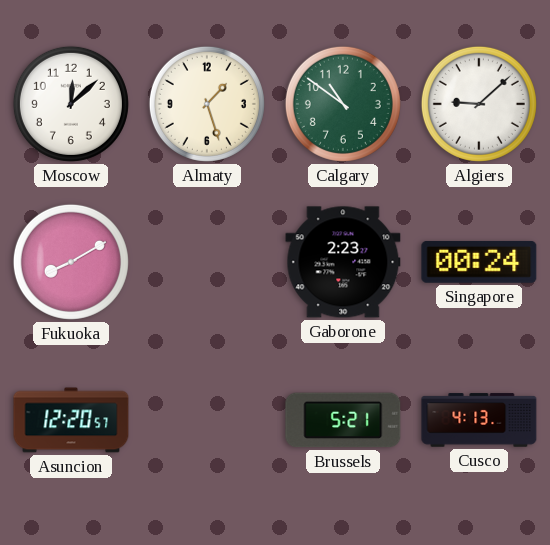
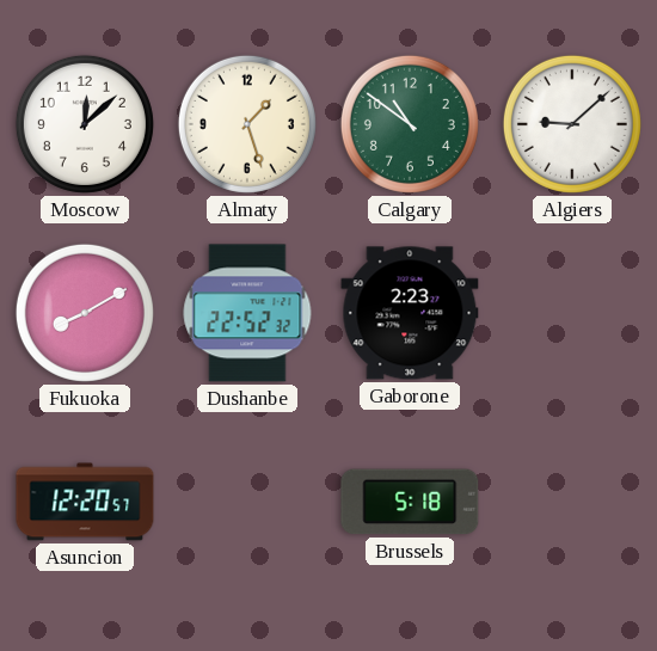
Dushanbe: none -> 22:52 (247, 313)
Singapore: 00:24 -> none (479, 262)
Brussels: 5:21 -> 5:18 (410, 502)
Cusco: 4:13 -> none (479, 420)
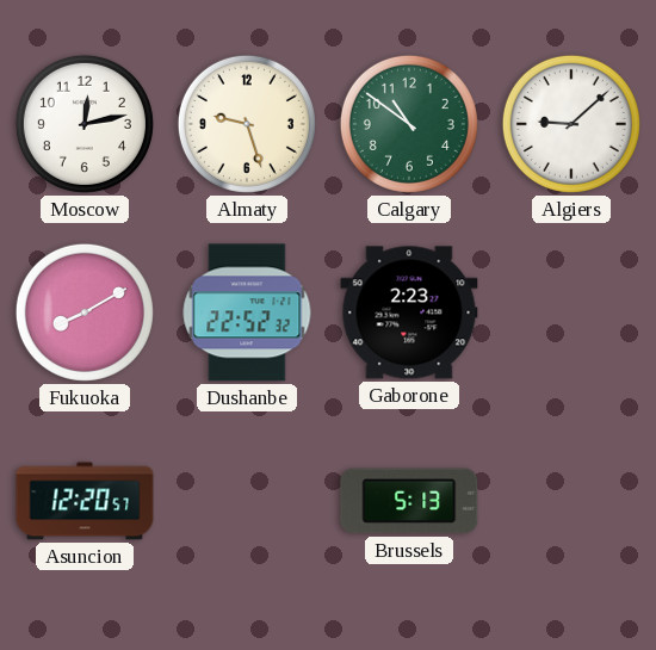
Moscow: 12:08 -> 12:13 (85, 124)
Almaty: 1:27 -> 9:27 (247, 124)
Brussels: 5:18 -> 5:13 (409, 501)
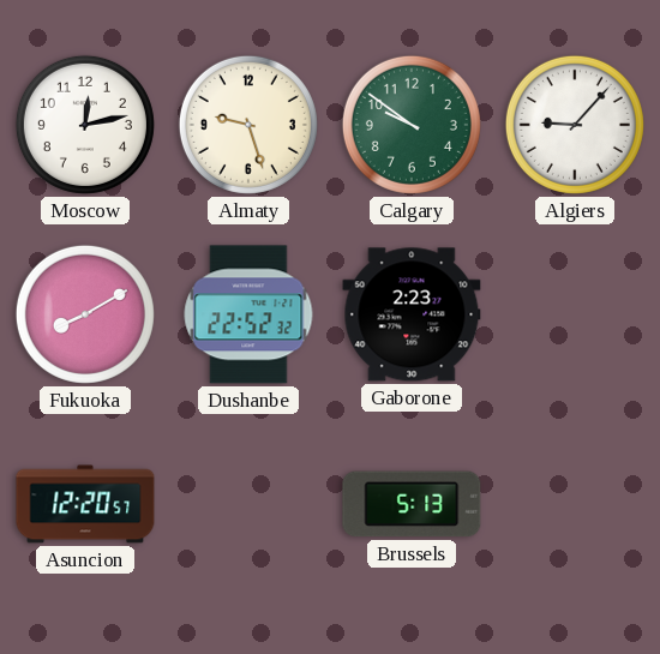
Calgary: 10:51 -> 9:51 (412, 125)
Algiers: 9:08 -> 9:07 (575, 125)
